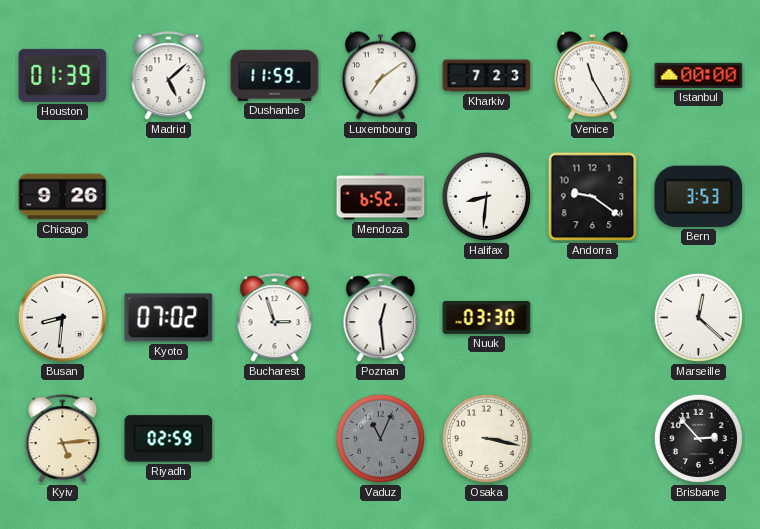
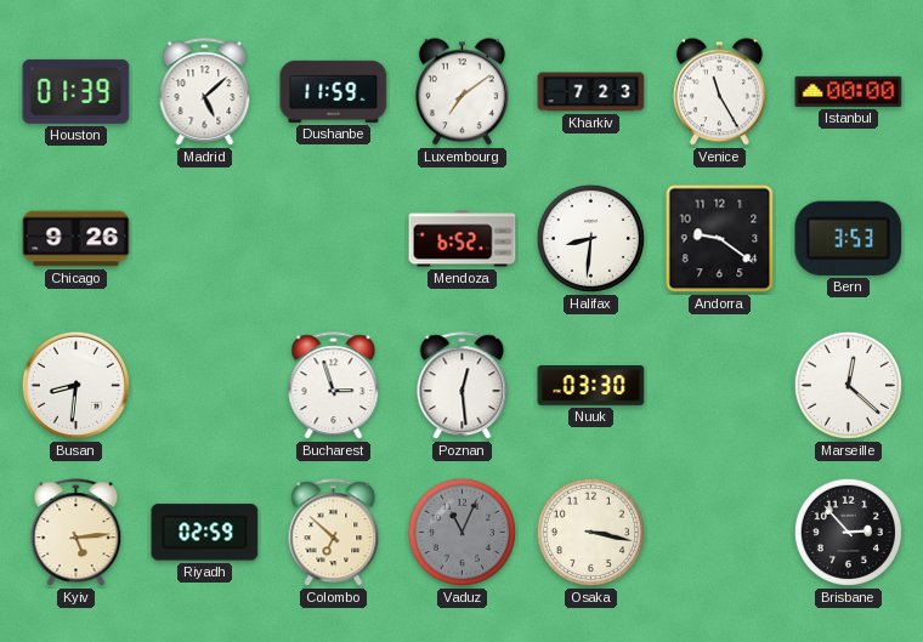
Kyoto: 07:02 -> none (169, 318)
Colombo: none -> 6:52 (334, 533)
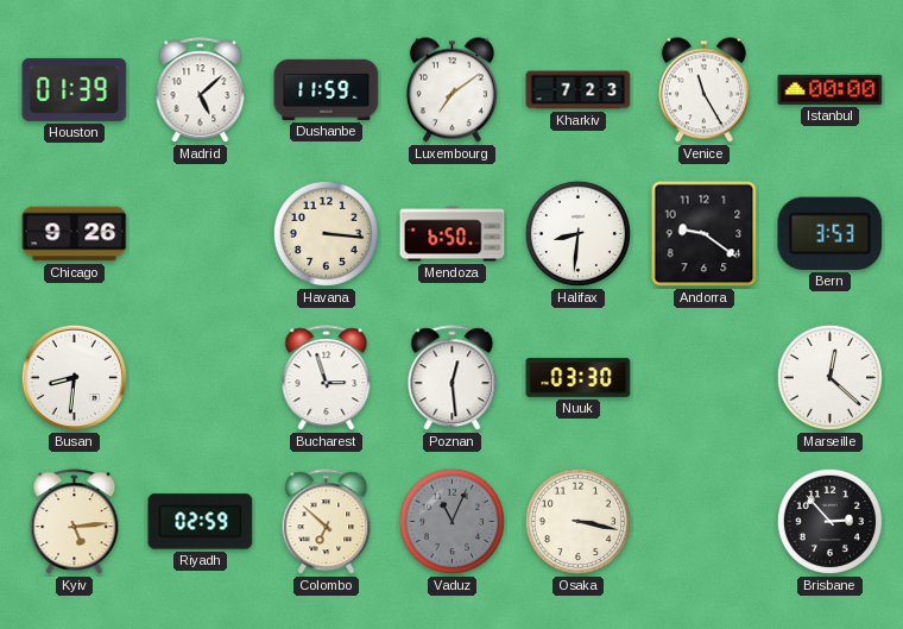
Havana: none -> 3:16 (326, 233)
Mendoza: 6:52 -> 6:50 (453, 234)
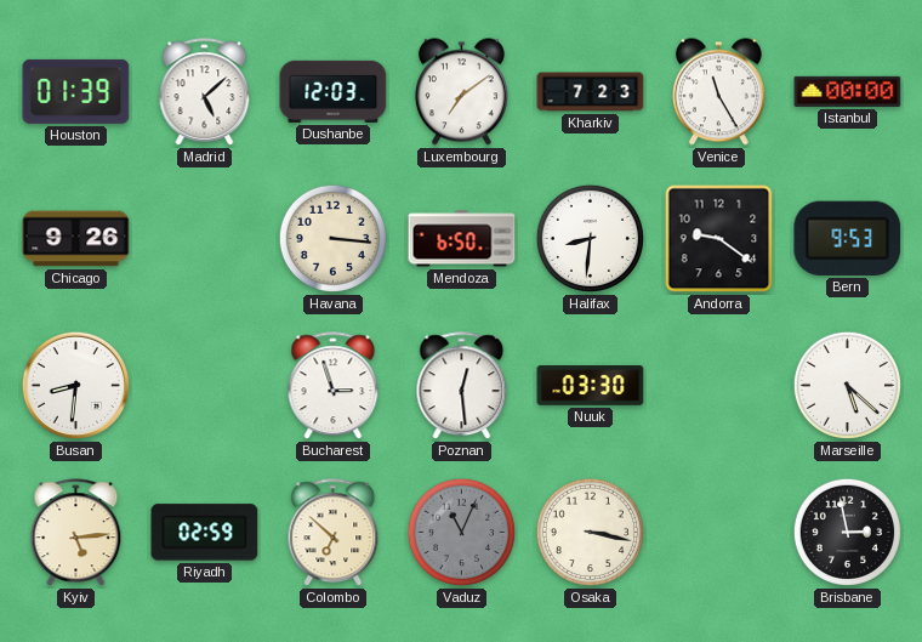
Dushanbe: 11:59 -> 12:03 (334, 91)
Bern: 3:53 -> 9:53 (848, 238)
Marseille: 12:22 -> 5:22 (847, 385)
Brisbane: 2:53 -> 2:58 (847, 532)
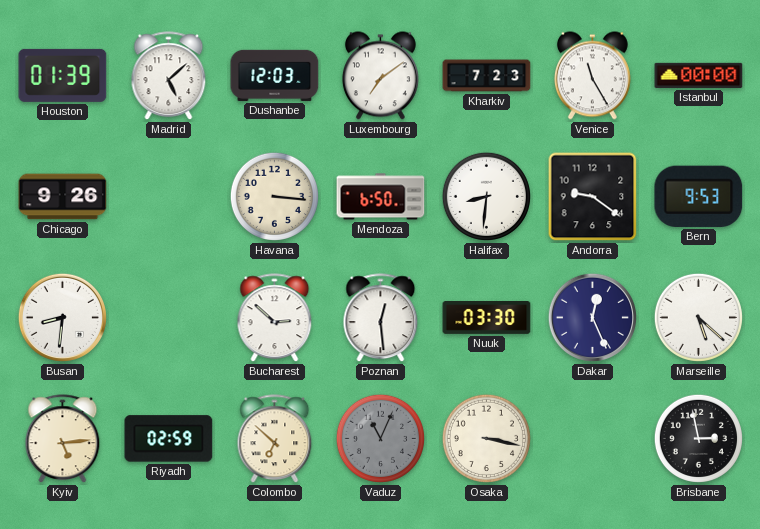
Bucharest: 2:57 -> 2:52 (275, 318)
Dakar: none -> 12:26 (592, 317)
